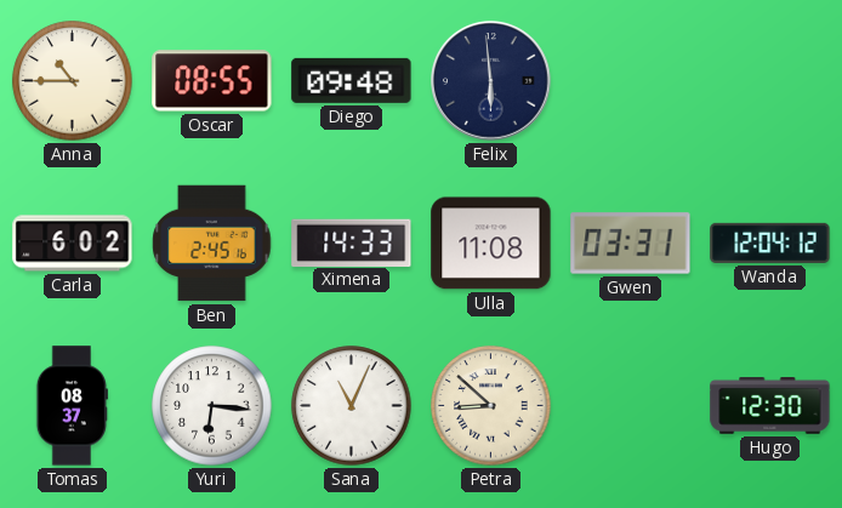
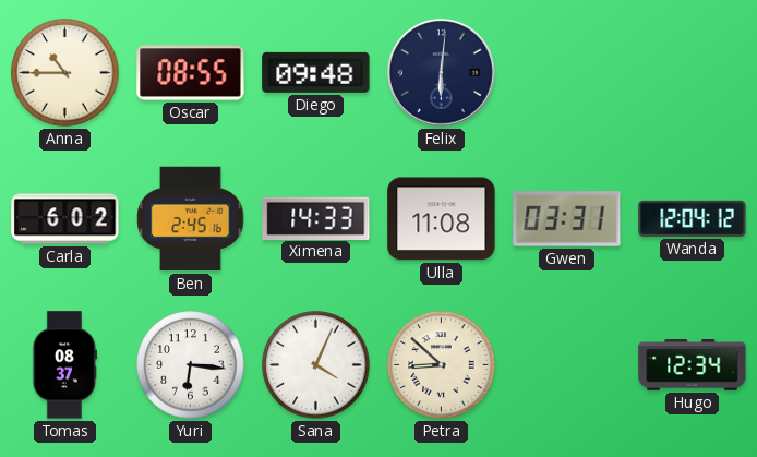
Felix: 5:59 -> 6:01 (442, 73)
Sana: 11:04 -> 4:04 (316, 365)
Hugo: 12:30 -> 12:34 (693, 365)
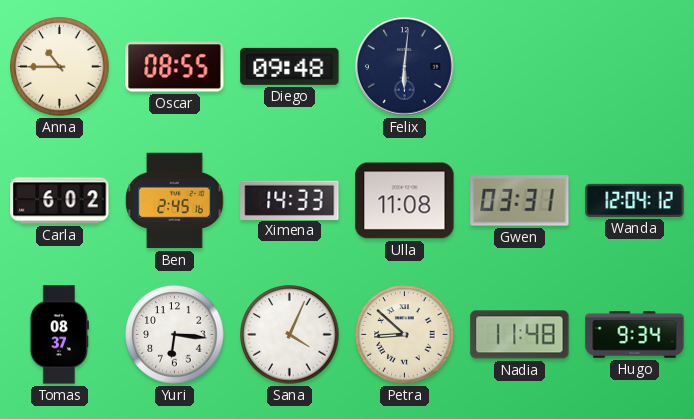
Nadia: none -> 11:48 (520, 335)
Hugo: 12:34 -> 9:34 (635, 335)
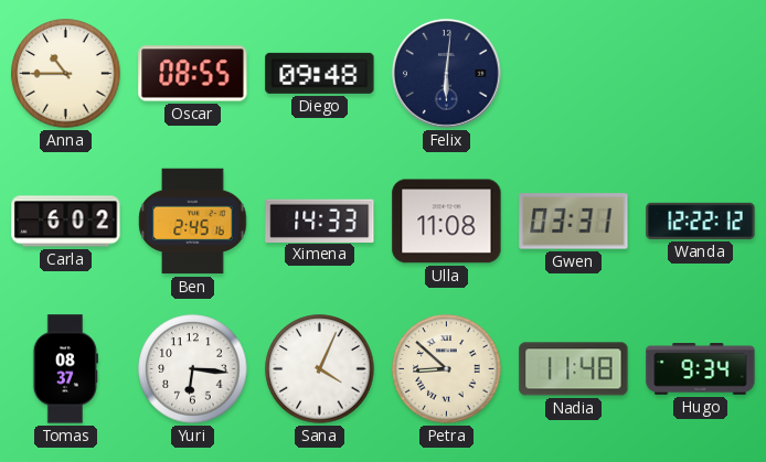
Wanda: 12:04 -> 12:22 (701, 221)
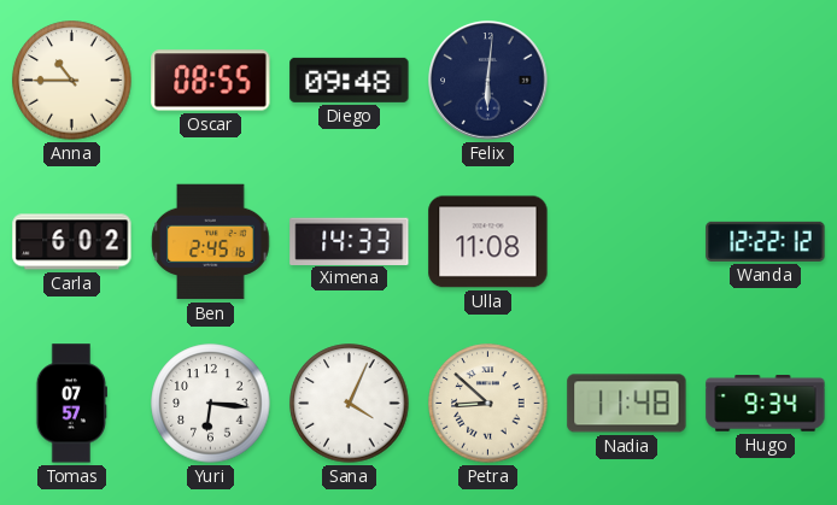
Gwen: 03:31 -> none (574, 222)
Tomas: 08:37 -> 07:57 (71, 404)
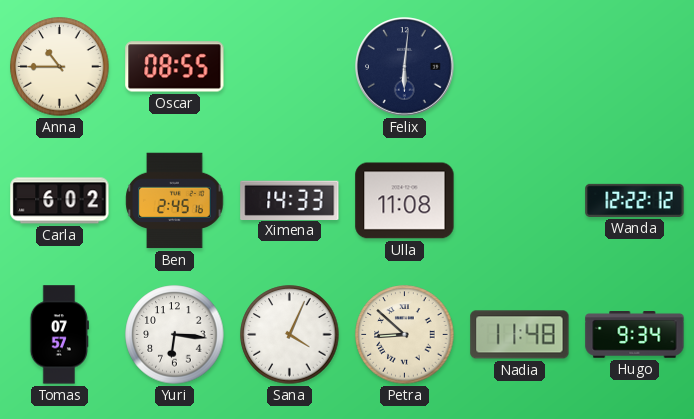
Diego: 09:48 -> none (350, 80)
